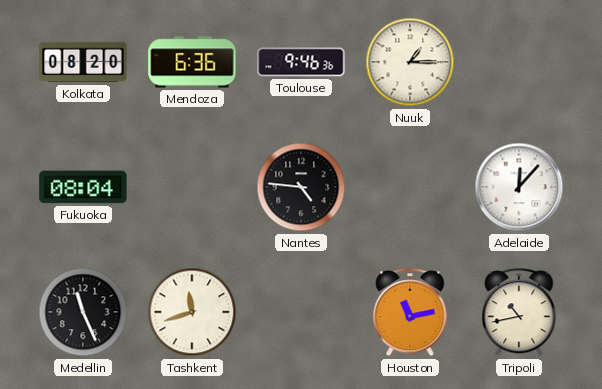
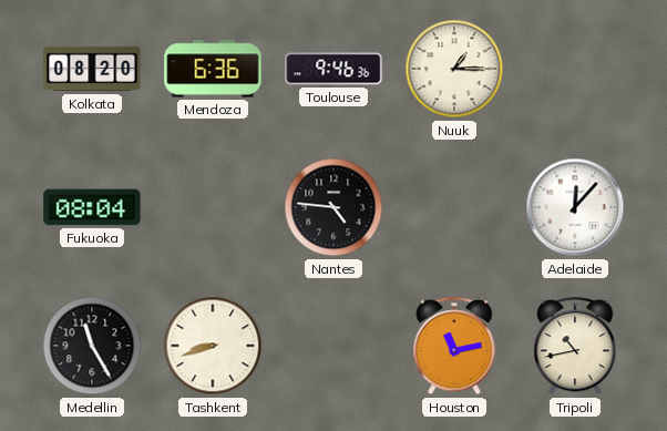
Medellin: 11:26 -> 11:25 (92, 346)
Tashkent: 11:42 -> 8:42 (213, 346)
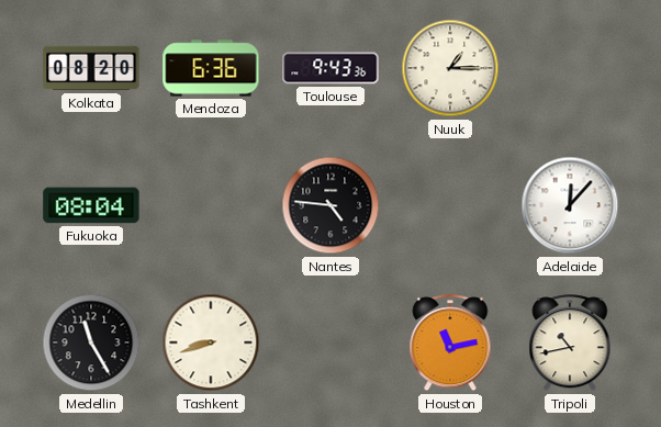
Toulouse: 9:46 -> 9:43 (330, 68)
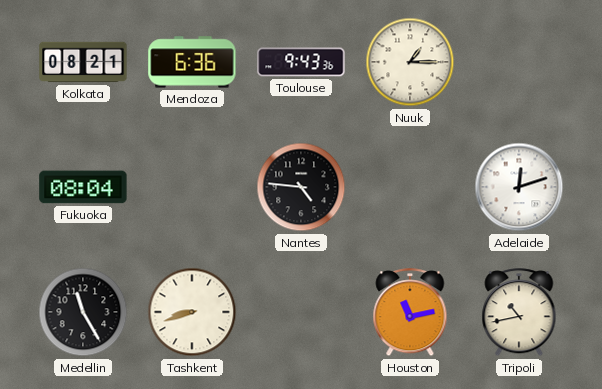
Kolkata: 08:20 -> 08:21 (83, 62)
Adelaide: 12:07 -> 12:12 (519, 187)
